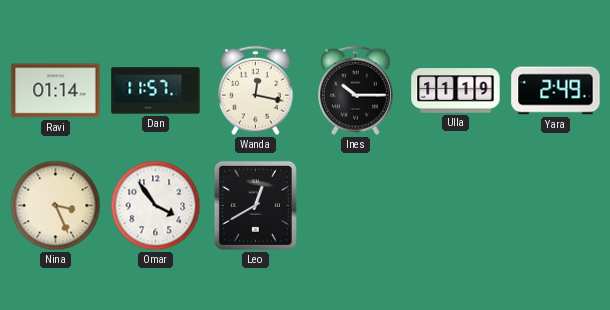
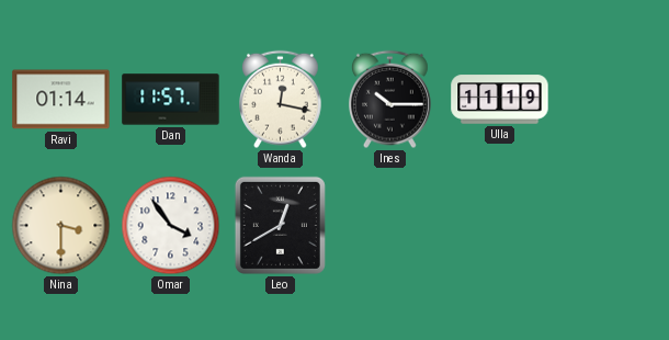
Yara: 2:49 -> none (556, 91)
Nina: 3:26 -> 3:30 (61, 226)
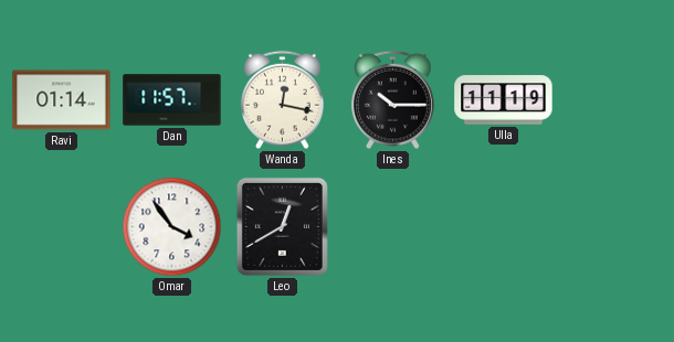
Nina: 3:30 -> none (61, 226)
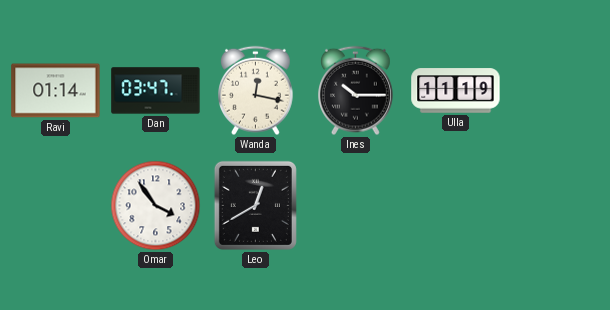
Dan: 11:57 -> 03:47 (156, 91)
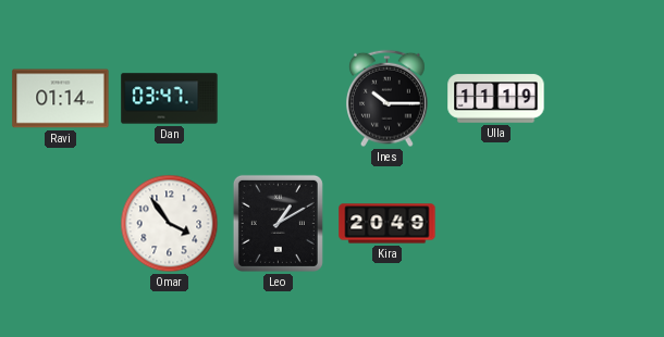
Wanda: 12:17 -> none (256, 91)
Leo: 12:40 -> 1:10 (278, 223)
Kira: none -> 20:49 (388, 224)
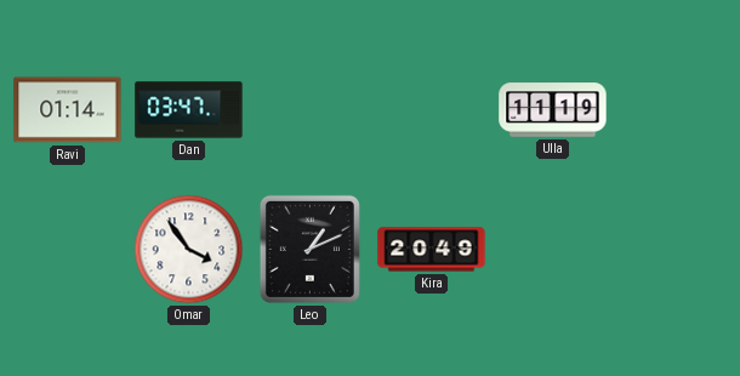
Ines: 10:15 -> none (388, 99)
Leo: 1:10 -> 1:11 (309, 249)
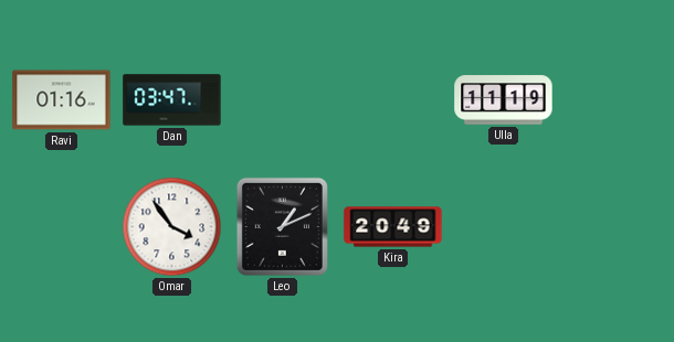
Ravi: 01:14 -> 01:16 (62, 100)
